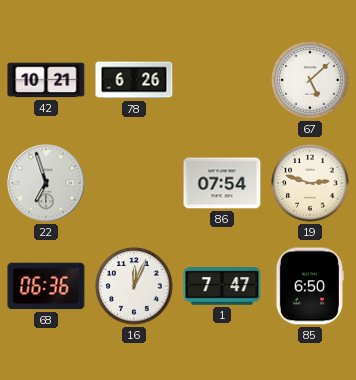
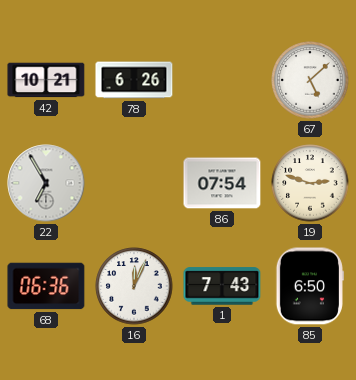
22: 6:57 -> 6:55 (46, 183)
1: 7:47 -> 7:43 (222, 286)
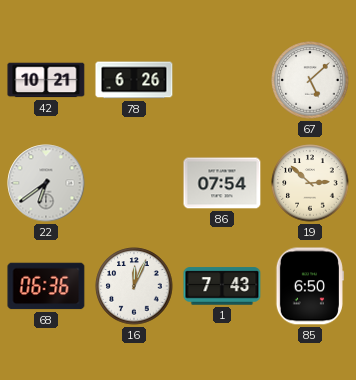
22: 6:55 -> 6:39 (46, 183)
19: 2:48 -> 2:52 (310, 183)
